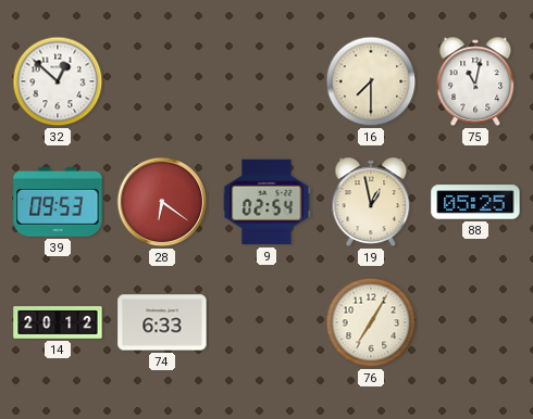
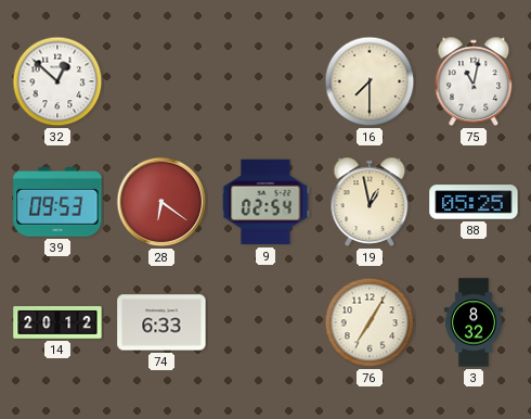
3: none -> 8:32 (474, 322)
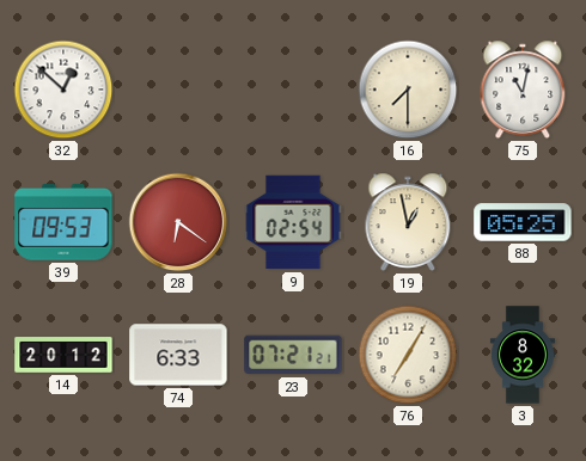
23: none -> 07:21 (293, 355)
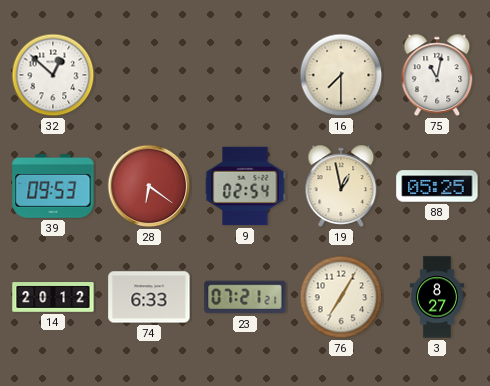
3: 8:32 -> 8:27 (437, 297)
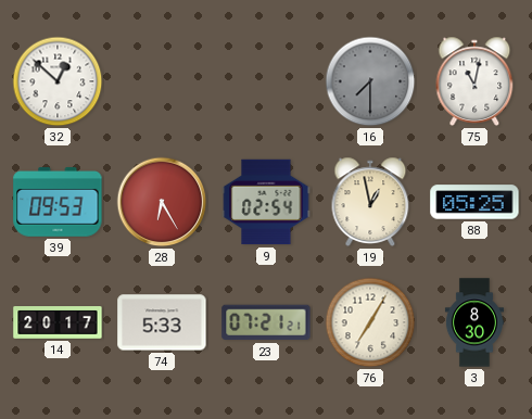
16 dial: cream -> grey (370, 81)
28: 6:21 -> 6:25 (162, 202)
14: 20:12 -> 20:17 (58, 322)
74: 6:33 -> 5:33 (162, 322)
3: 8:27 -> 8:30 (474, 322)
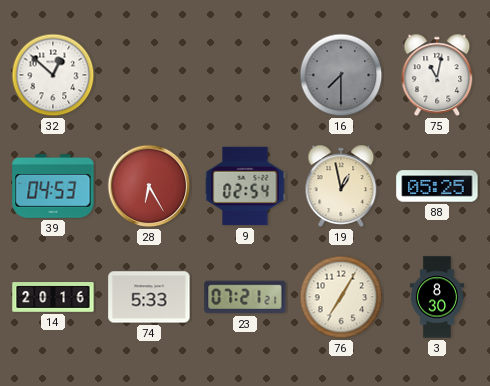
39: 09:53 -> 04:53 (53, 187)
14: 20:17 -> 20:16 (53, 297)
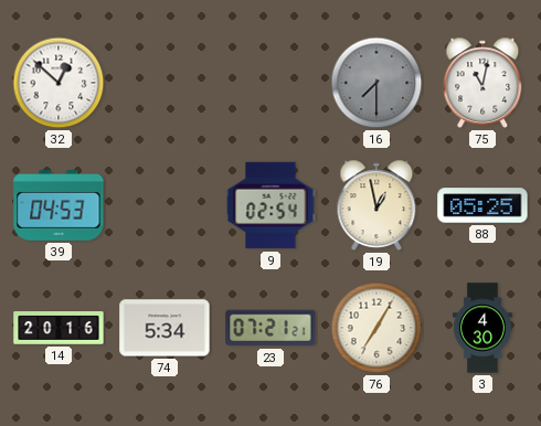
28: 6:25 -> none (149, 186)
74: 5:33 -> 5:34 (165, 328)
3: 8:30 -> 4:30 (482, 328)
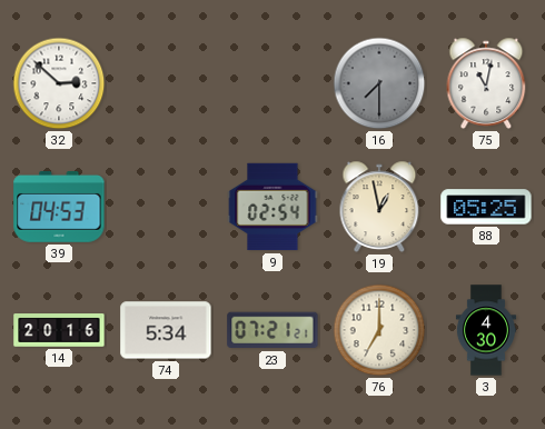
32: 12:52 -> 2:52 (59, 83)
76: 7:05 -> 7:00 (379, 330)
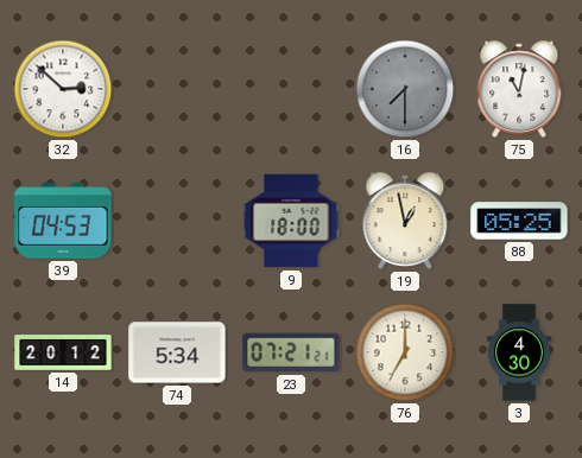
9: 02:54 -> 18:00 (291, 221)
14: 20:16 -> 20:12 (63, 352)
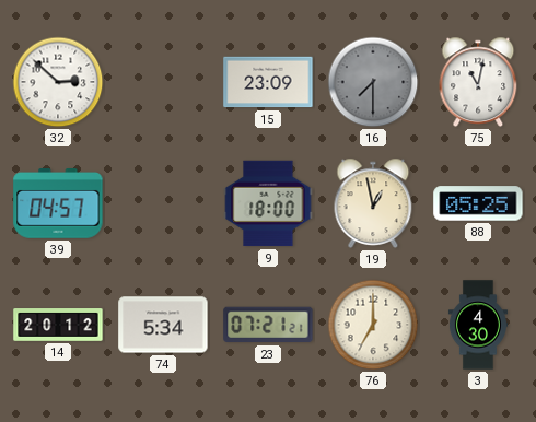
15: none -> 23:09 (268, 82)
39: 04:53 -> 04:57 (58, 204)
